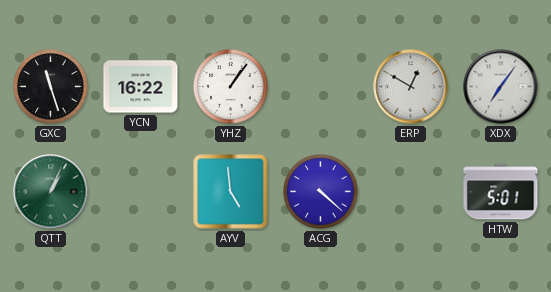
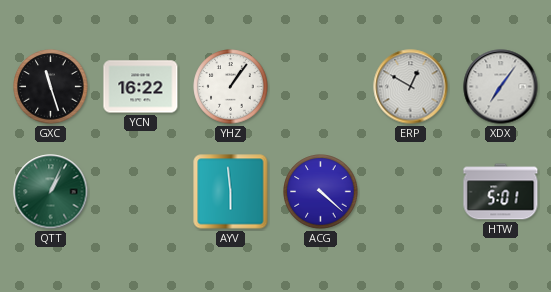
AYV: 4:59 -> 5:59 (231, 192)
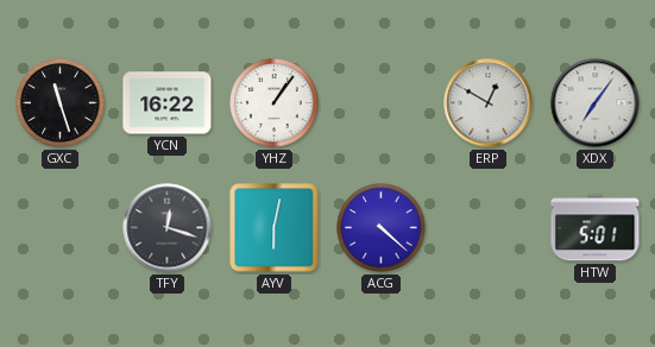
QTT: 1:04 -> none (51, 192)
TFY: none -> 12:18 (168, 228)
AYV: 5:59 -> 6:02 (275, 228)
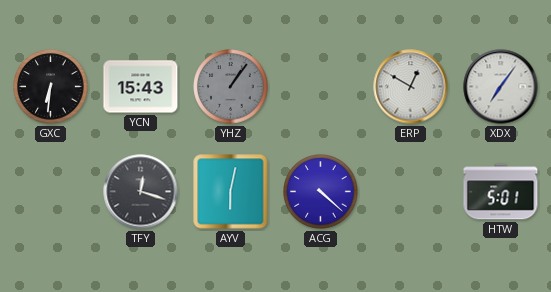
GXC: 11:27 -> 6:31 (51, 87)
YCN: 16:22 -> 15:43 (141, 87)
YHZ dial: white -> grey (231, 87)
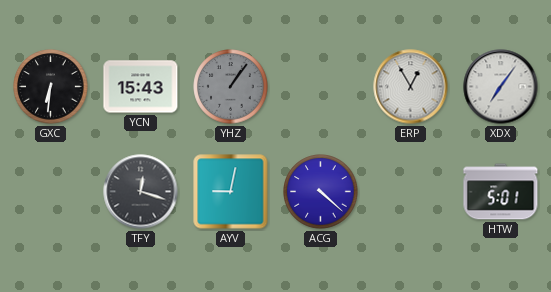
ERP: 12:50 -> 12:55 (411, 87)
AYV: 6:02 -> 9:02 (231, 192)
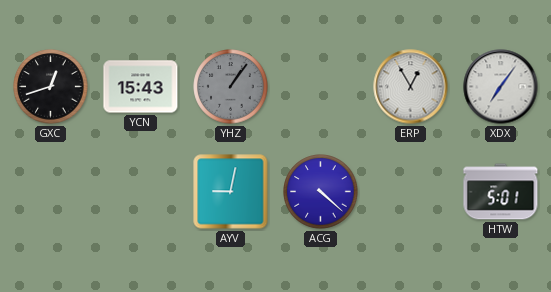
GXC: 6:31 -> 12:42 (51, 87)
TFY: 12:18 -> none (141, 192)
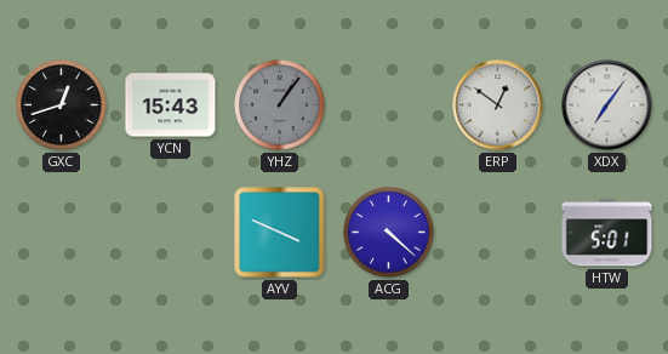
ERP: 12:55 -> 12:51 (498, 105)
AYV: 9:02 -> 3:49 (280, 233)
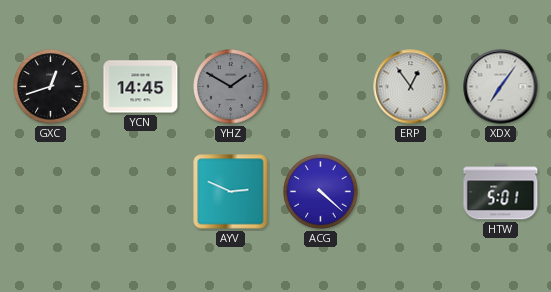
YCN: 15:43 -> 14:45 (141, 87)
YHZ: 1:06 -> 1:50 (231, 87)
ERP: 12:51 -> 12:54 (411, 87)
AYV: 3:49 -> 2:49 (231, 192)
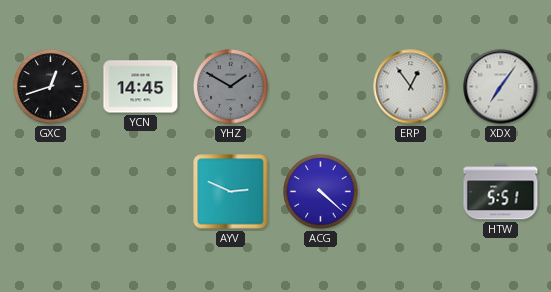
HTW: 5:01 -> 5:51 (501, 192)
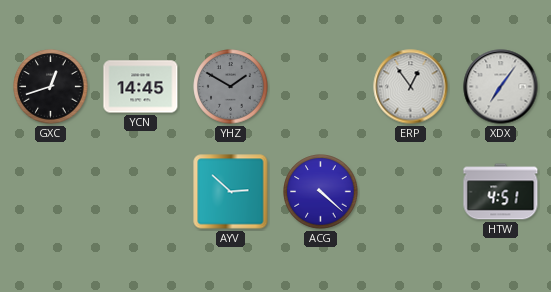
AYV: 2:49 -> 2:52 (231, 192)
HTW: 5:51 -> 4:51 (501, 192)
